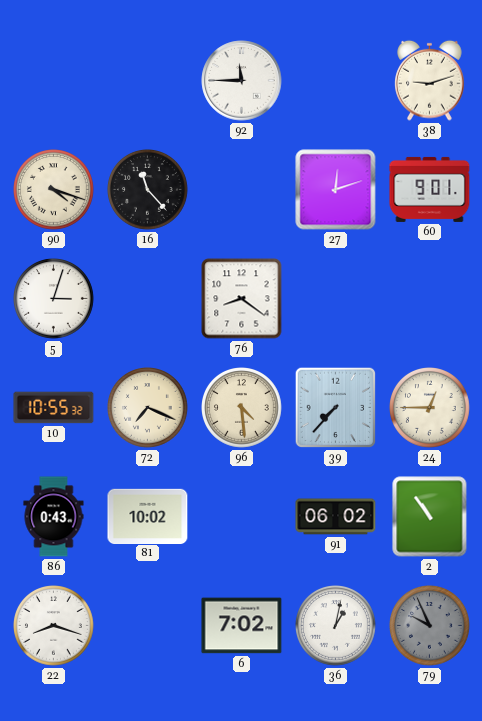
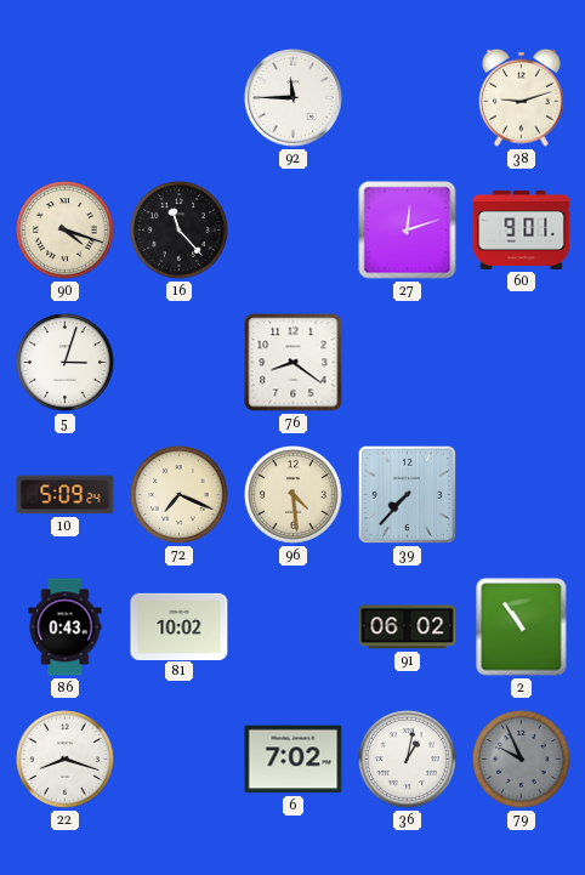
10: 10:55 -> 5:09 (66, 495)
24: 12:45 -> none (430, 408)
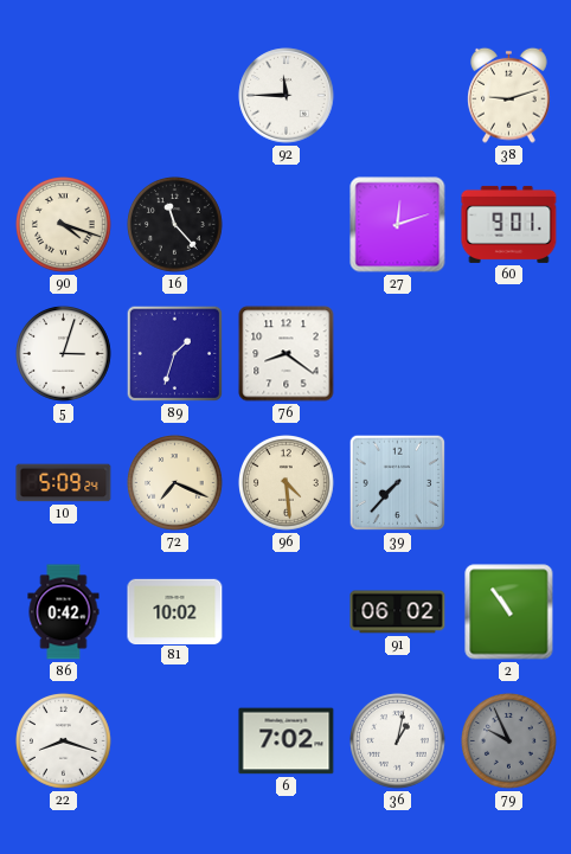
89: none -> 1:33 (175, 354)
86: 0:43 -> 0:42 (64, 612)
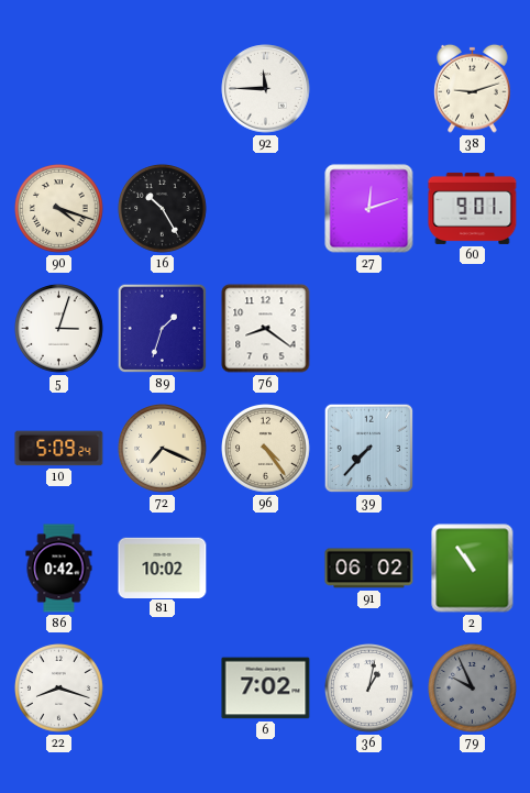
16: 11:23 -> 10:25 (163, 209)
96: 4:29 -> 4:24 (266, 449)
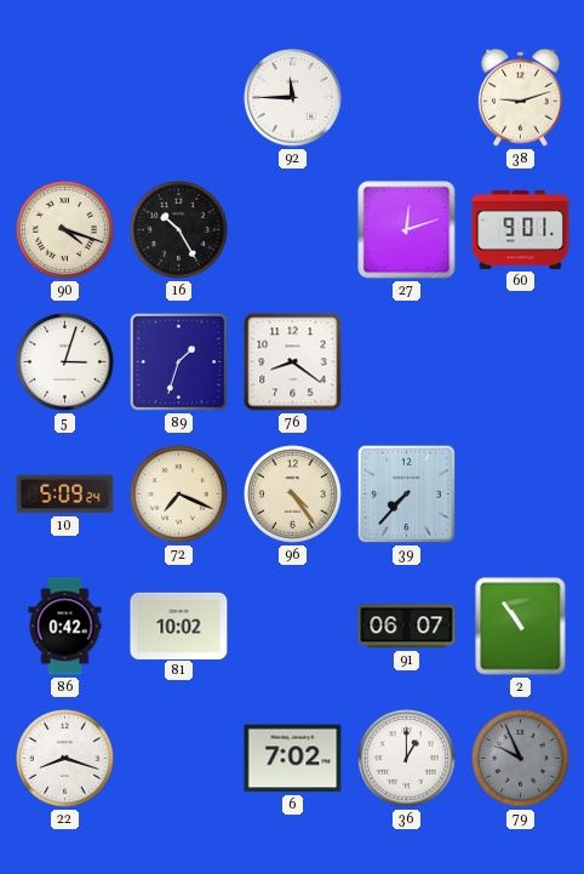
91: 06:02 -> 06:07 (407, 627)
36: 1:02 -> 1:00 (407, 759)
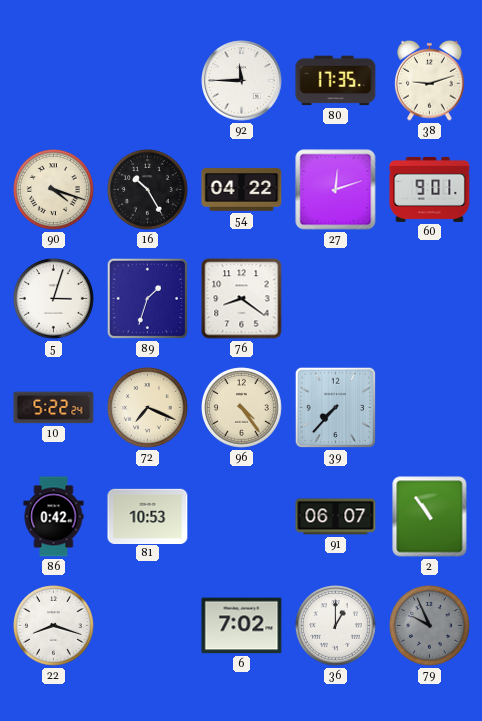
80: none -> 17:35 (336, 81)
54: none -> 04:22 (242, 189)
10: 5:09 -> 5:22 (54, 408)
81: 10:02 -> 10:53 (148, 516)
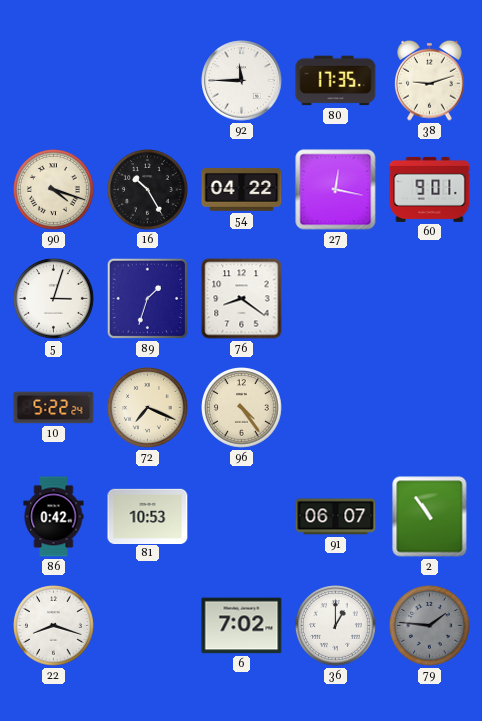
27: 12:12 -> 12:17 (336, 190)
39: 7:37 -> none (336, 408)
79: 9:56 -> 1:46 (430, 626)
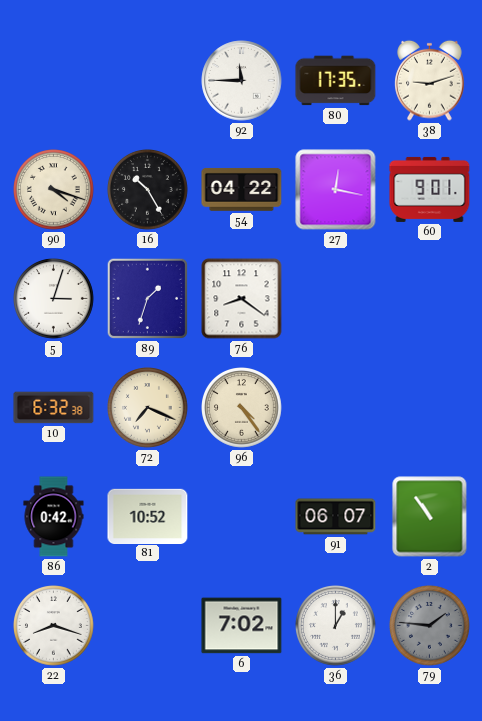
10: 5:22 -> 6:32 (54, 408)
81: 10:53 -> 10:52 (148, 516)
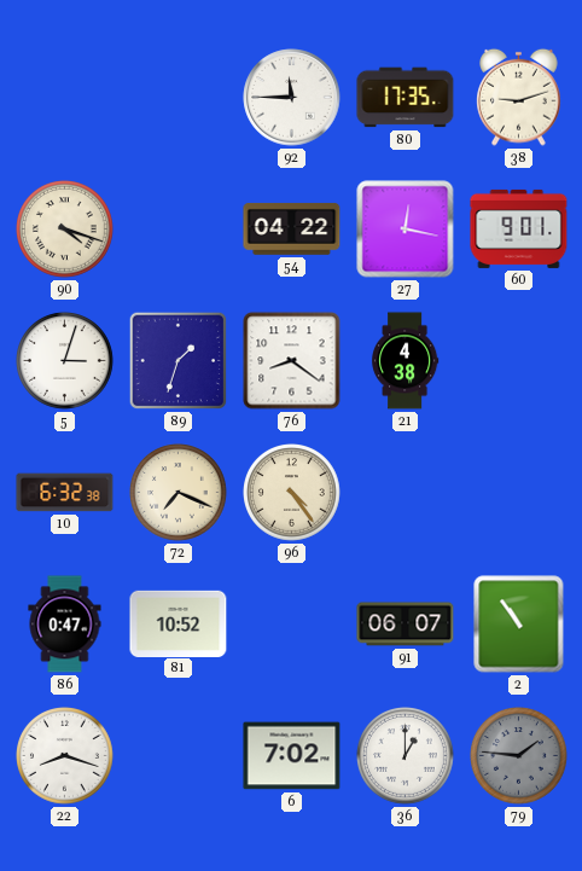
16: 10:25 -> none (148, 190)
21: none -> 4:38 (406, 361)
86: 0:42 -> 0:47 (65, 625)
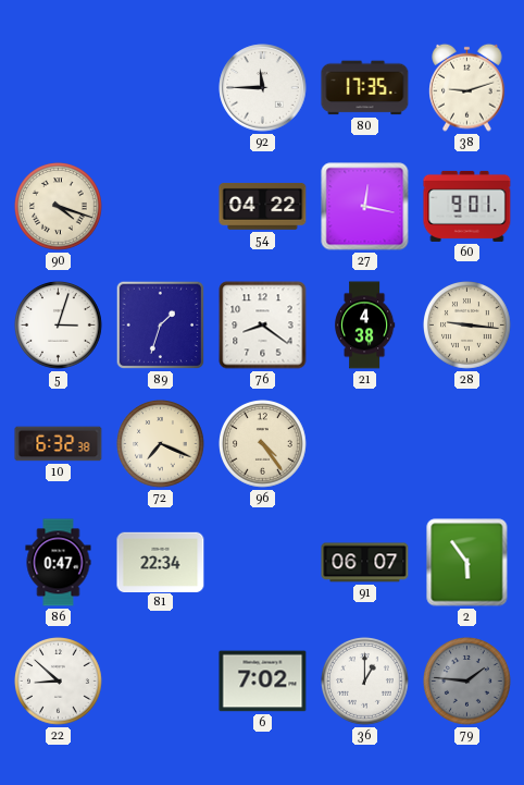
28: none -> 9:16 (467, 326)
81: 10:52 -> 22:34 (161, 562)
2: 10:54 -> 5:54 (467, 563)
22: 8:18 -> 8:52 (59, 682)
